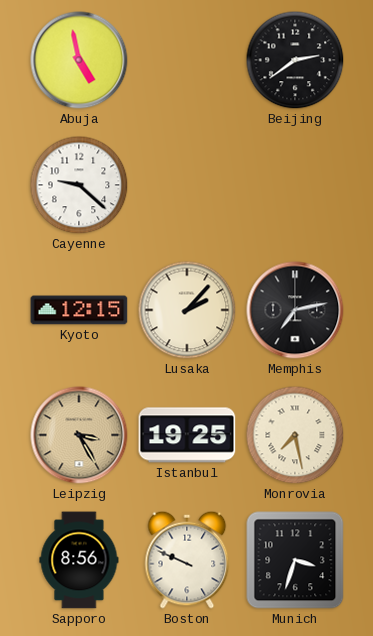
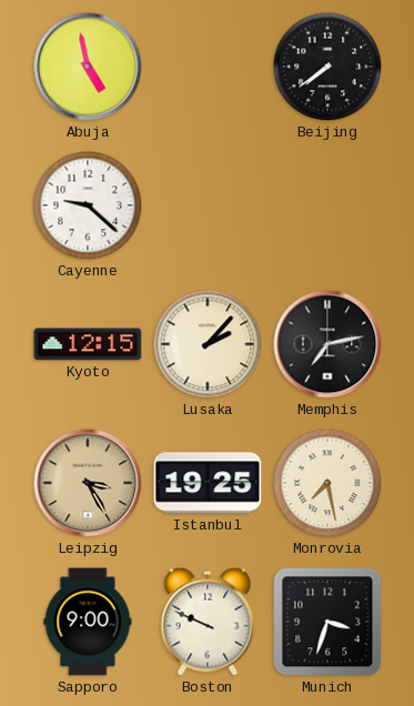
Beijing: 2:39 -> 7:39 (327, 67)
Sapporo: 8:56 -> 9:00 (88, 622)
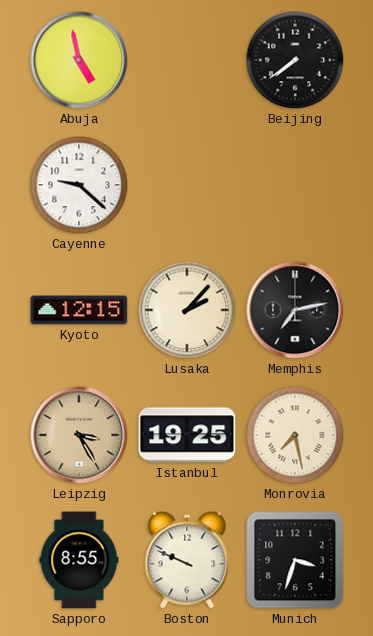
Sapporo: 9:00 -> 8:55 (79, 560)
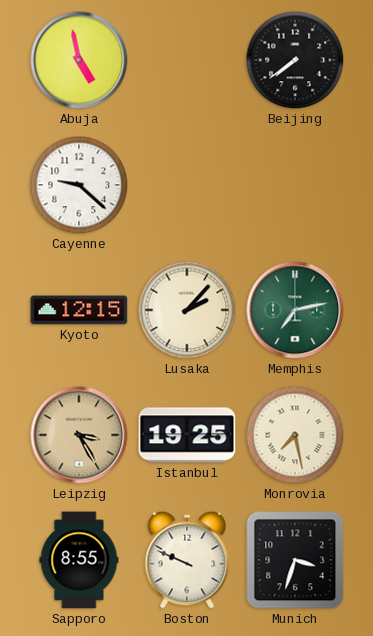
Memphis dial: black -> green (295, 310)
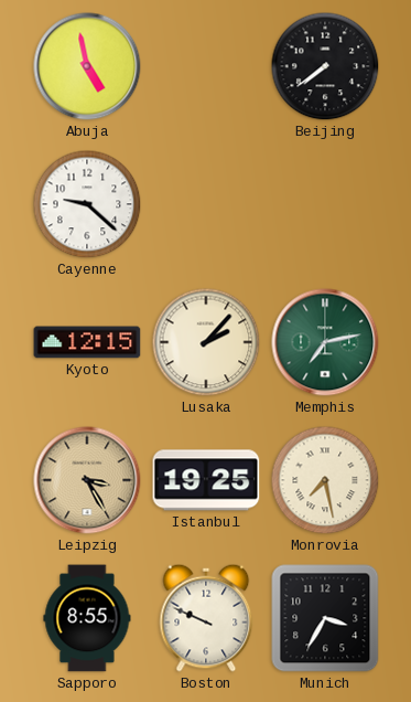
Munich: 3:33 -> 3:35 (325, 618)
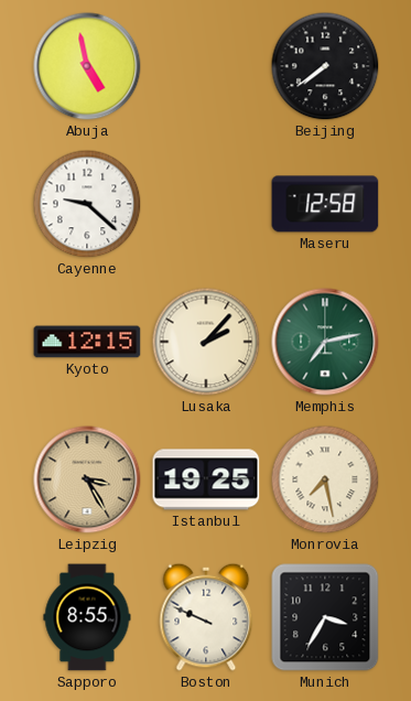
Maseru: none -> 12:58 (325, 204)
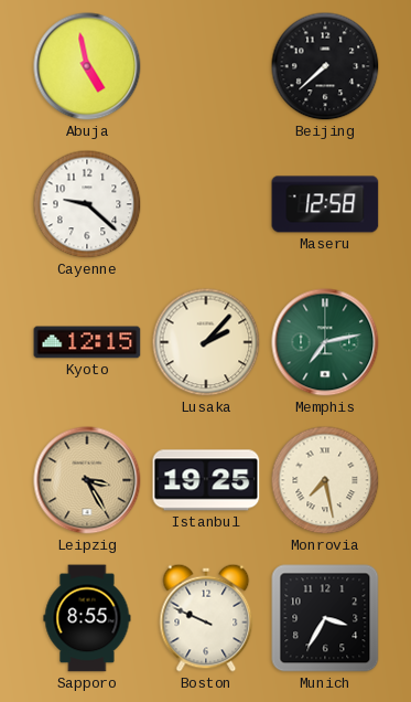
Beijing: 7:39 -> 7:38 (325, 66)
